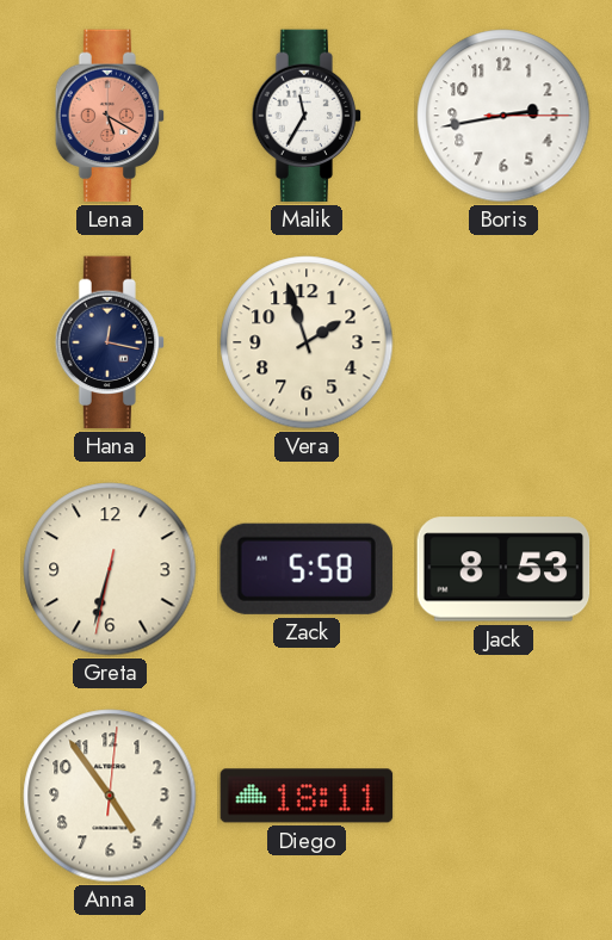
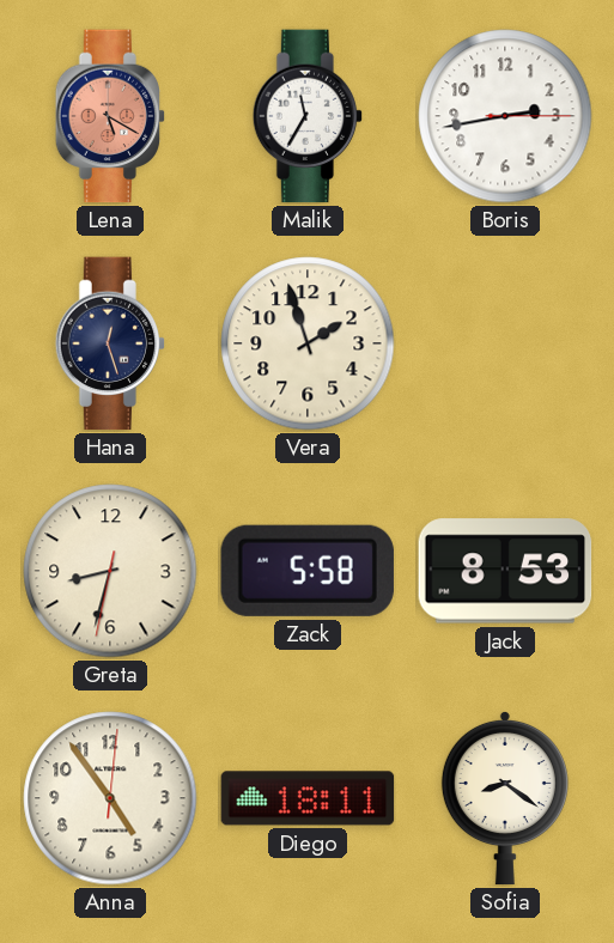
Hana: 12:17 -> 12:27 (110, 343)
Greta: 6:32 -> 8:32 (110, 571)
Sofia: none -> 8:21 (505, 798)
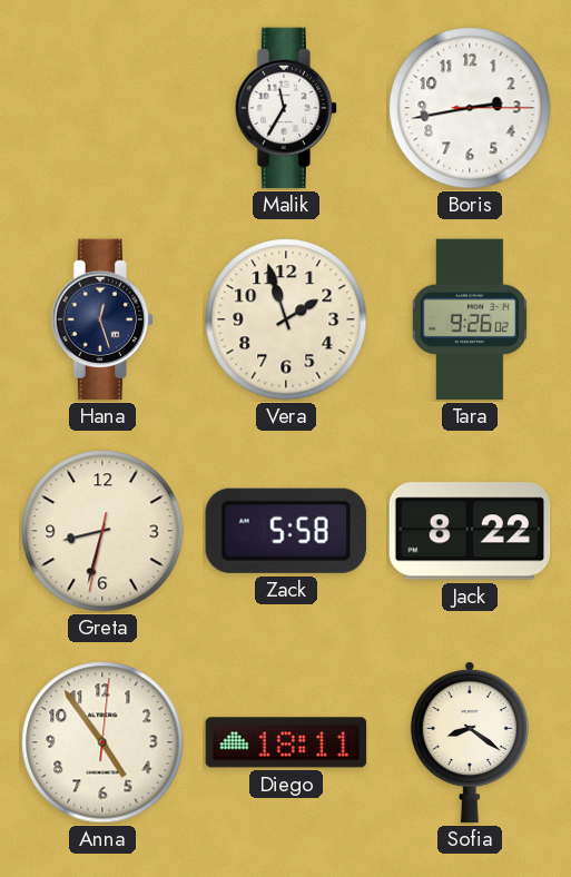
Lena: 5:20 -> none (110, 116)
Tara: none -> 9:26 (470, 319)
Jack: 8:53 -> 8:22 (470, 531)
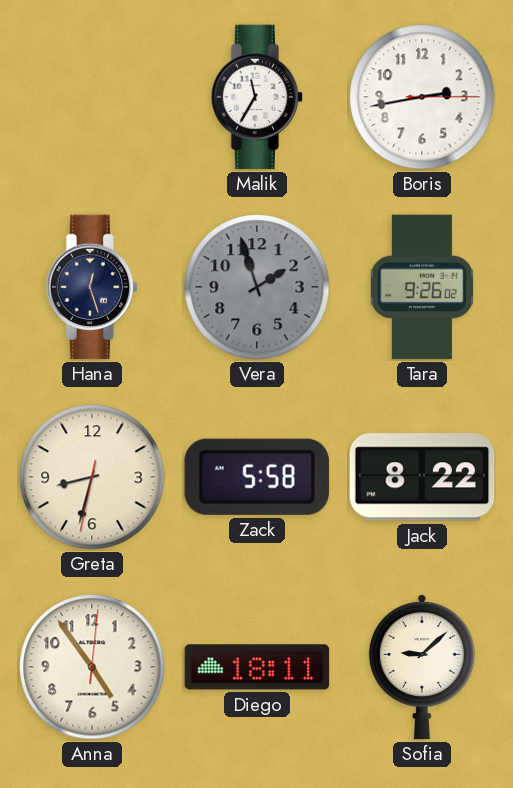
Vera dial: cream -> grey (257, 287)
Sofia: 8:21 -> 9:08 (422, 667)
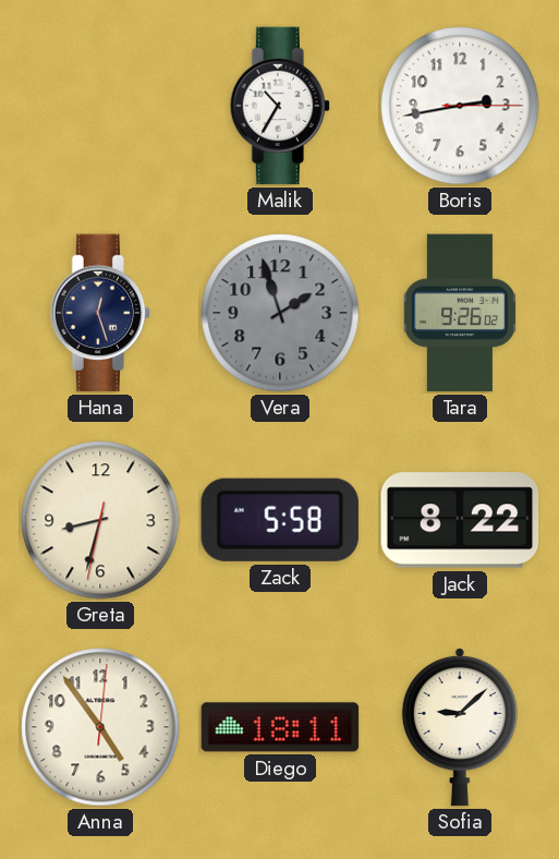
Malik: 11:35 -> 10:35 (280, 106)
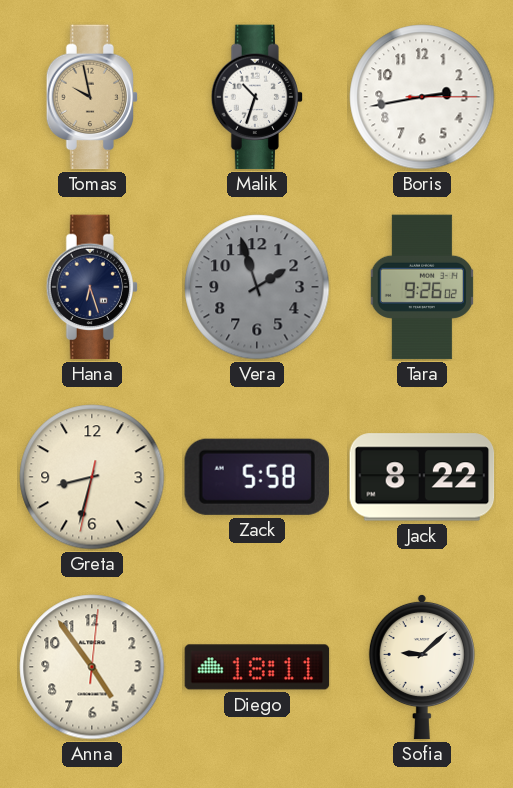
Tomas: none -> 9:58 (92, 97)
Malik: 10:35 -> 10:33 (257, 97)
Hana: 12:27 -> 6:27 (92, 287)
